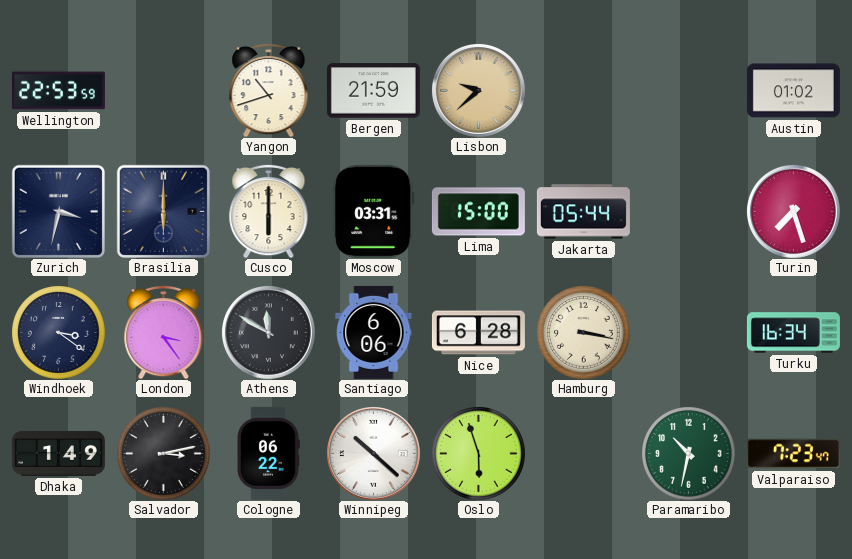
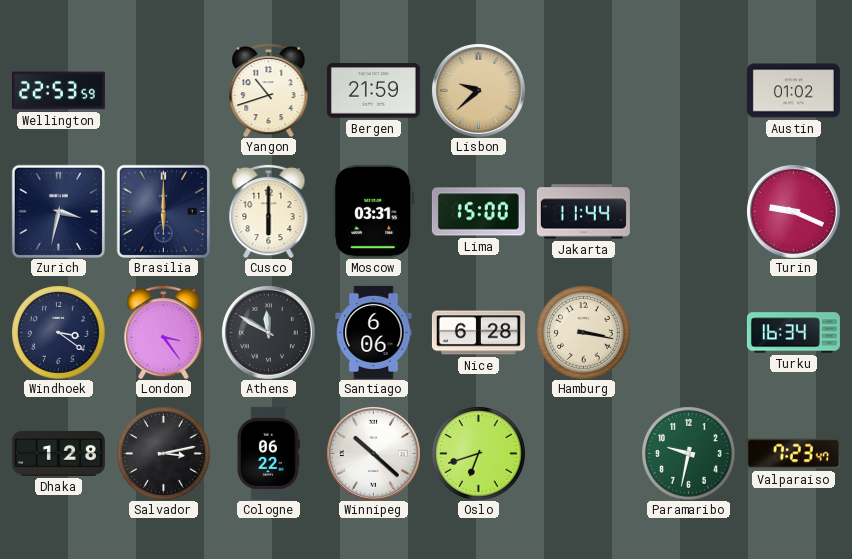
Jakarta: 05:44 -> 11:44 (583, 212)
Turin: 7:27 -> 9:19 (793, 211)
Dhaka: 1:49 -> 1:28 (58, 453)
Oslo: 5:57 -> 6:42 (478, 453)
Paramaribo: 10:32 -> 9:32 (688, 453)
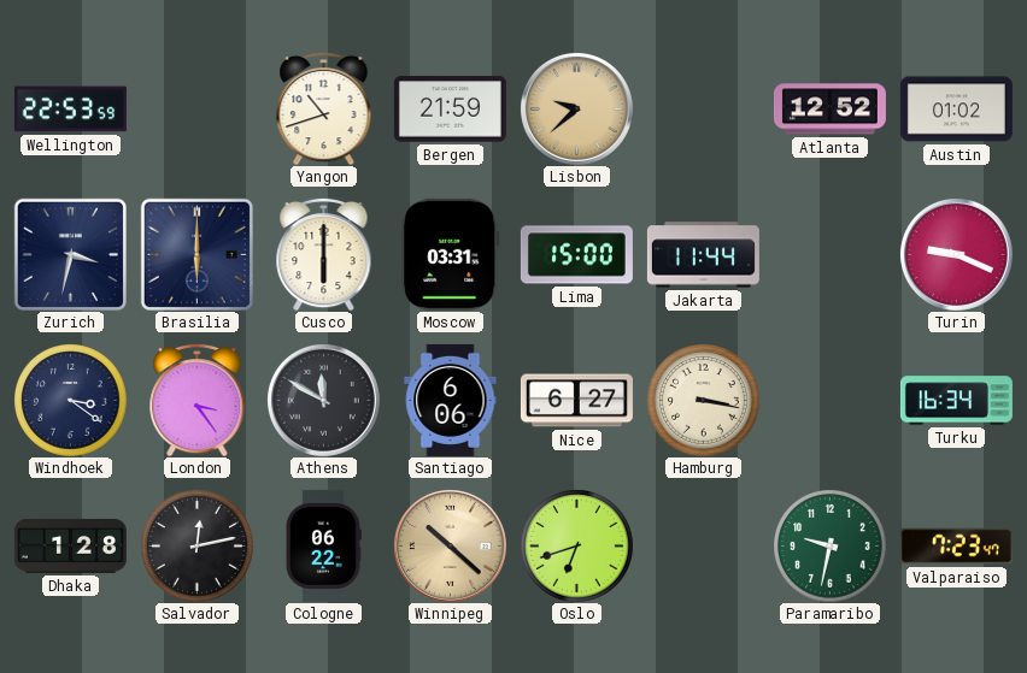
Atlanta: none -> 12:52 (829, 110)
Nice: 6:28 -> 6:27 (576, 401)
Salvador: 3:13 -> 12:13 (196, 545)
Winnipeg dial: white -> champagne (450, 545)
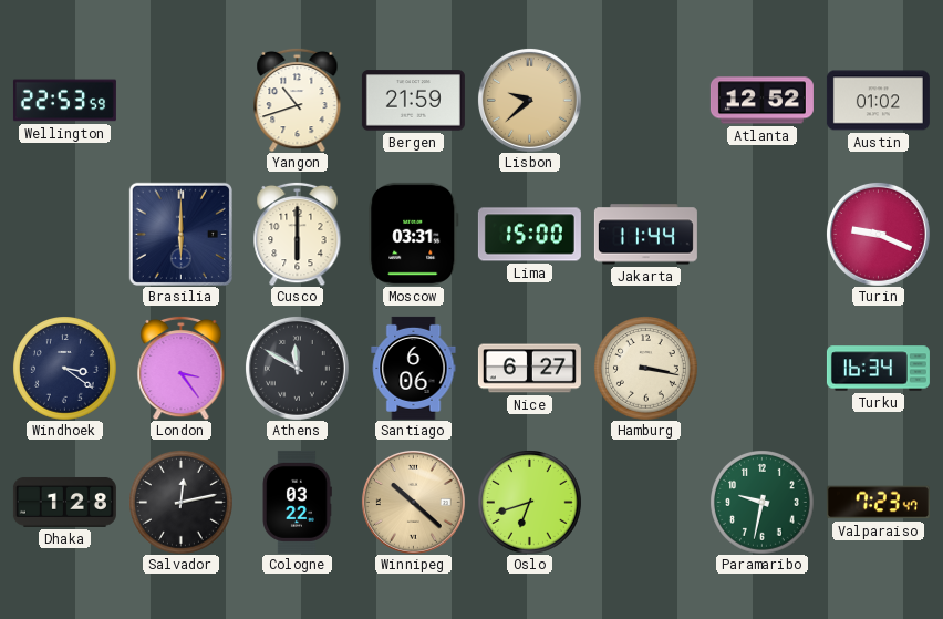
Zurich: 3:32 -> none (70, 254)
Cologne: 06:22 -> 03:22 (297, 502)
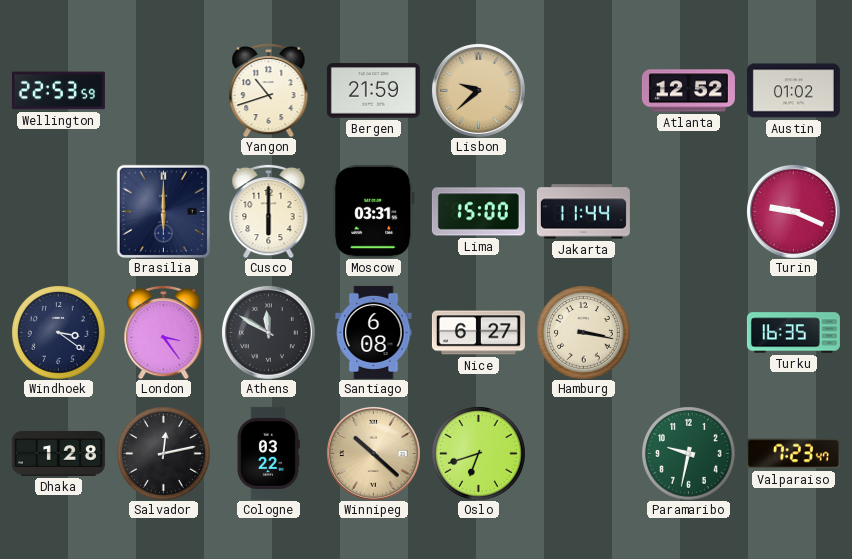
Santiago: 6:06 -> 6:08 (374, 332)
Turku: 16:34 -> 16:35 (793, 333)
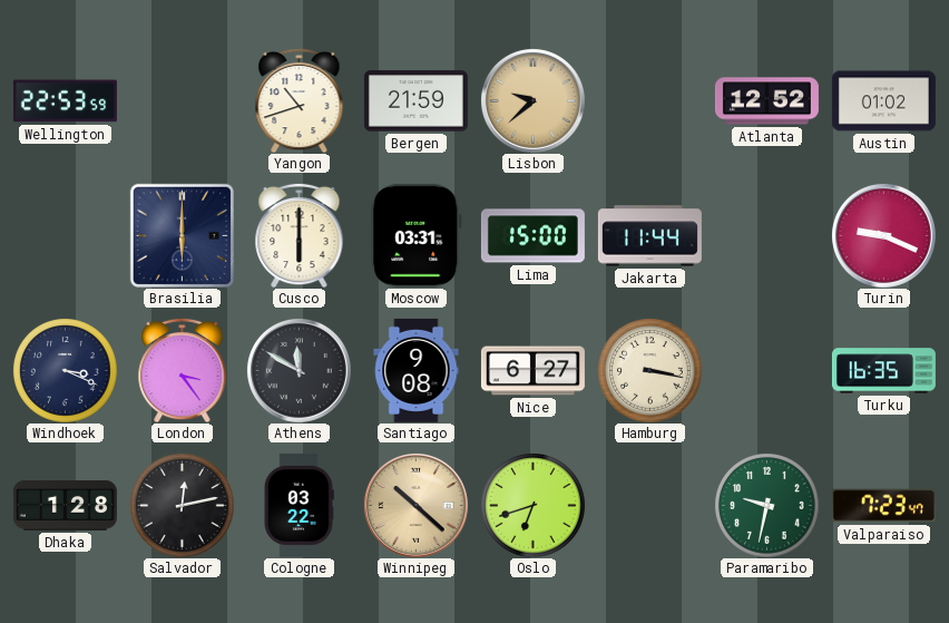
Windhoek: 3:21 -> 3:19 (65, 370)
Santiago: 6:08 -> 9:08 (417, 370)
